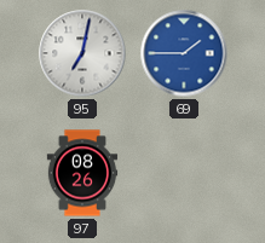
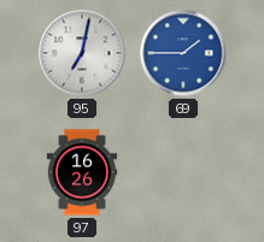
97: 08:26 -> 16:26 (82, 172)
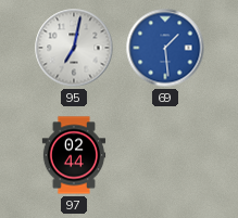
69: 1:45 -> 1:29 (165, 48)
97: 16:26 -> 02:44 (74, 155)
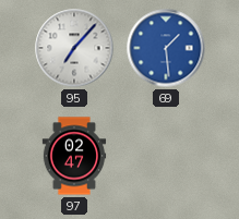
95: 7:02 -> 7:07 (74, 48)
97: 02:44 -> 02:47 (74, 156)
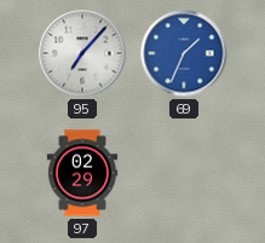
69: 1:29 -> 1:34 (184, 53)
97: 02:47 -> 02:29 (82, 173)
